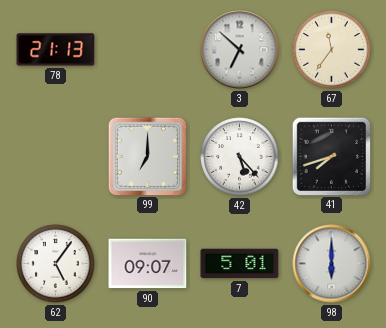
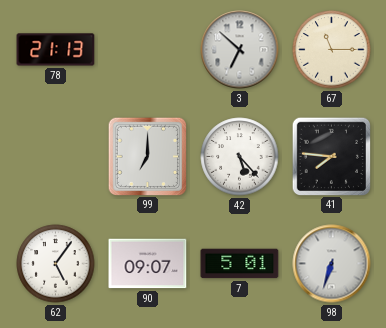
67: 11:36 -> 11:15 (332, 50)
41: 7:42 -> 7:46 (331, 156)
98: 6:00 -> 6:33 (332, 264)
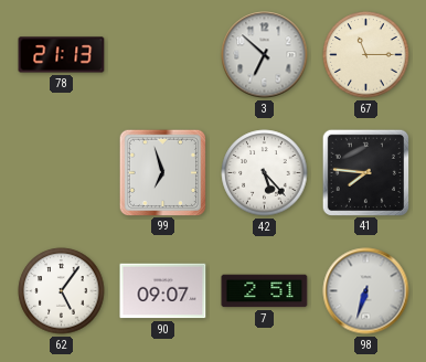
99: 7:00 -> 6:57 (162, 172)
7: 5:01 -> 2:51 (265, 291)
